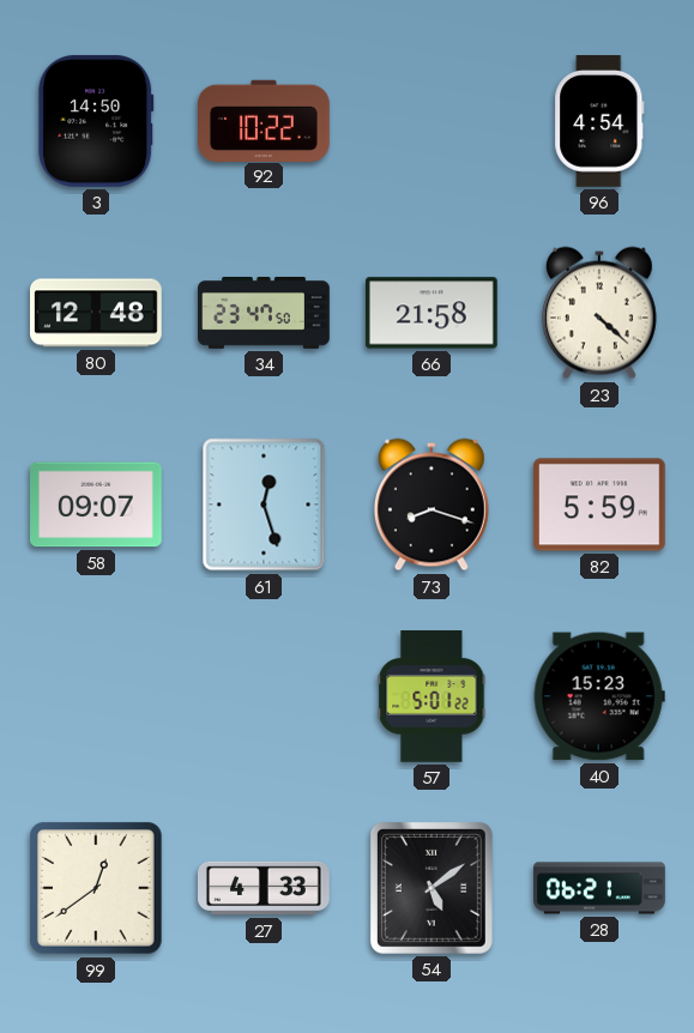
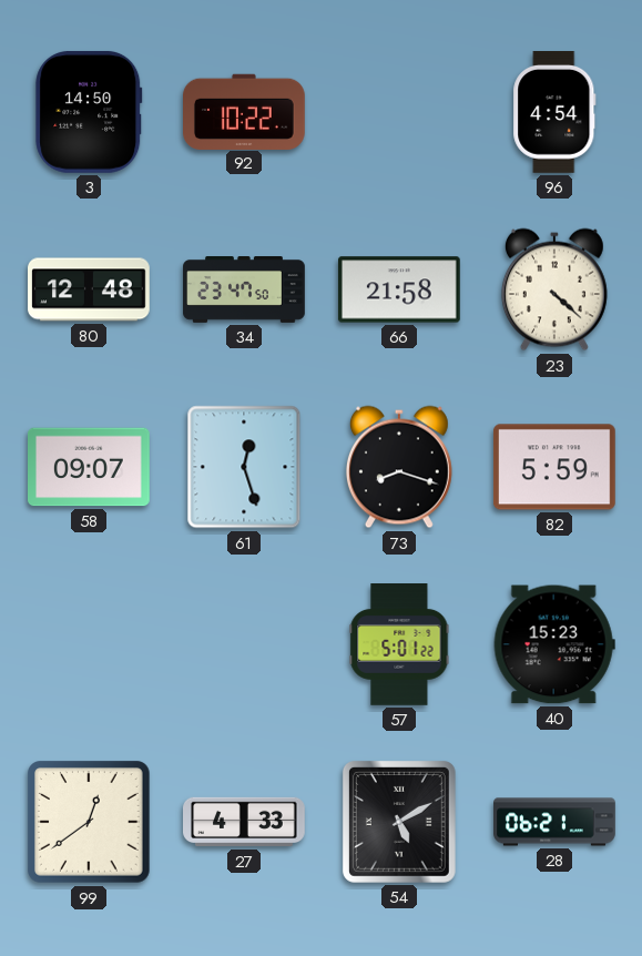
54: 5:09 -> 5:10 (399, 822)
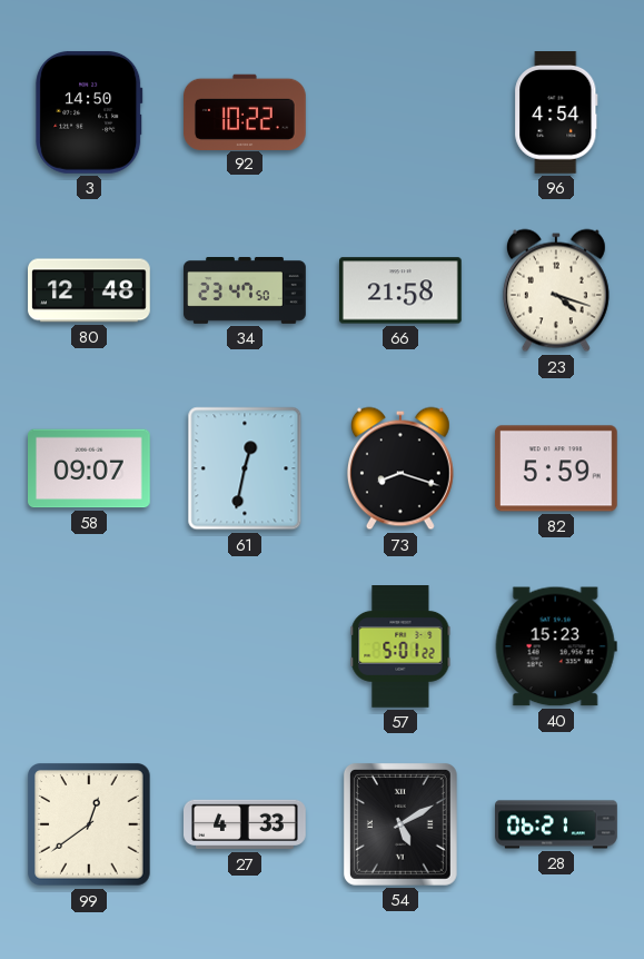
23: 4:22 -> 4:18 (556, 290)
61: 12:27 -> 12:32 (245, 468)
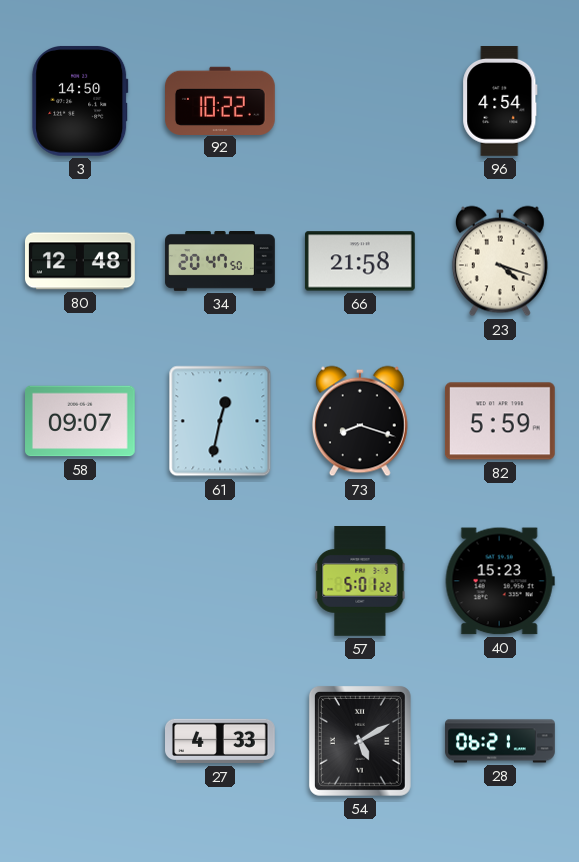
34: 23:47 -> 20:47 (220, 262)
99: 12:39 -> none (90, 825)
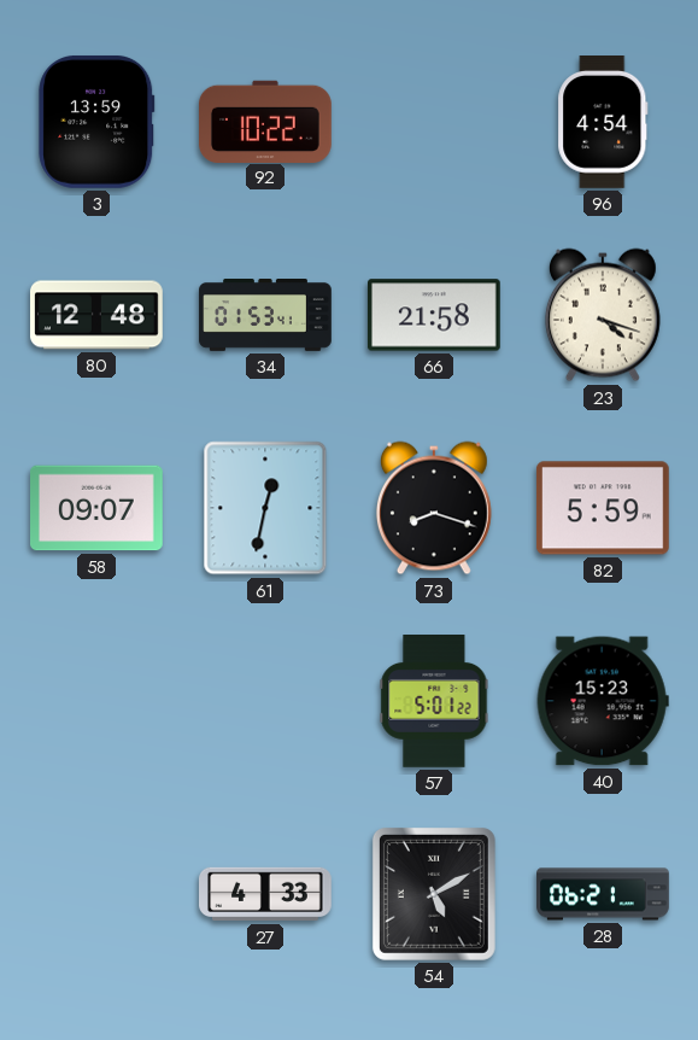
3: 14:50 -> 13:59 (96, 122)
34: 20:47 -> 01:53 (265, 316)
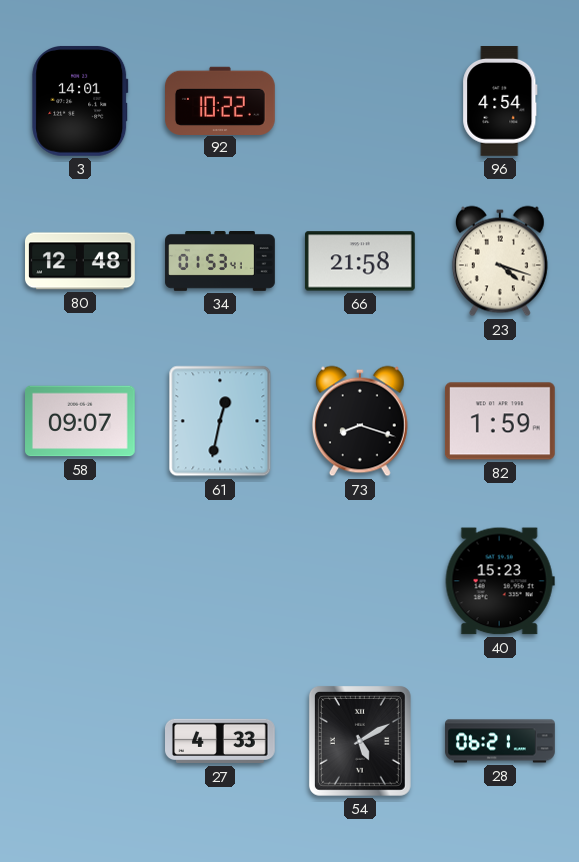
3: 13:59 -> 14:01 (80, 101)
82: 5:59 -> 1:59 (500, 421)
57: 5:01 -> none (434, 702)
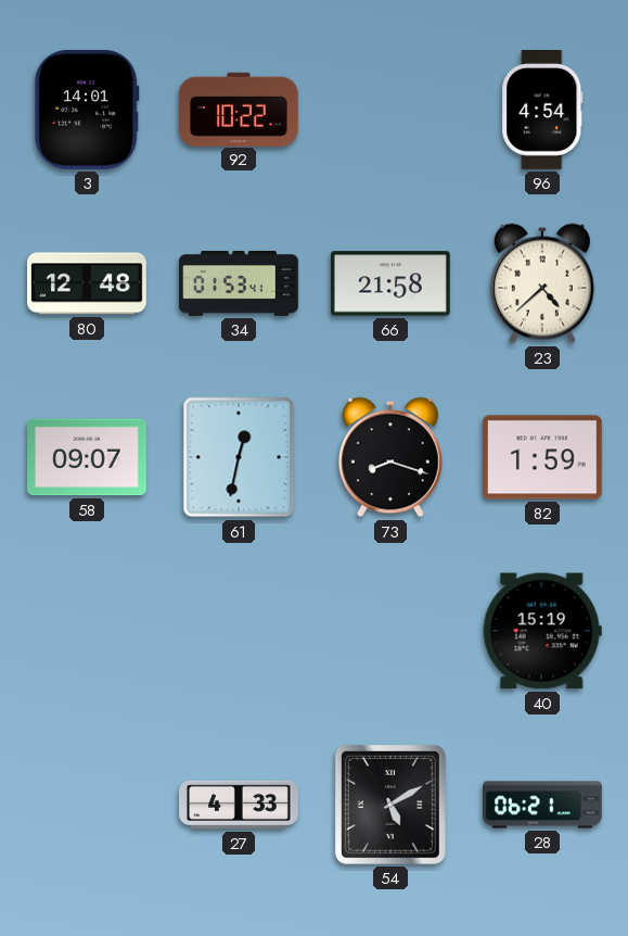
23: 4:18 -> 4:38 (542, 283)
40: 15:23 -> 15:19 (542, 631)
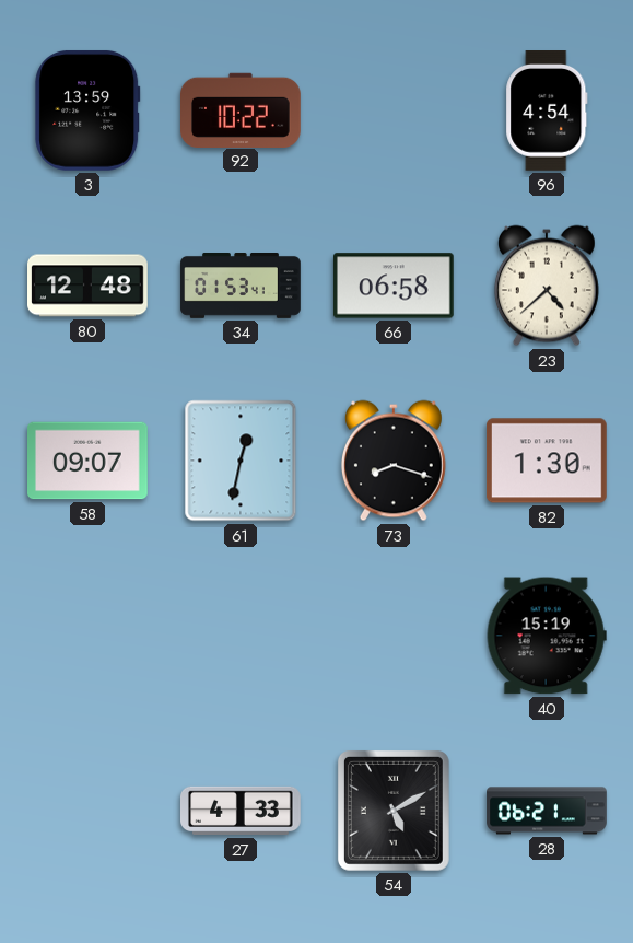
3: 14:01 -> 13:59 (87, 110)
66: 21:58 -> 06:58 (394, 286)
82: 1:59 -> 1:30 (547, 461)
